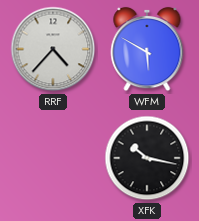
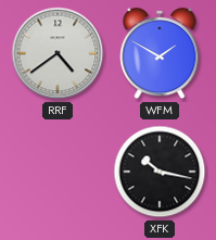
RRF: 4:37 -> 4:39 (58, 53)
WFM: 5:50 -> 1:50 (160, 53)
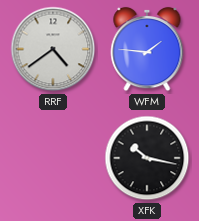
WFM: 1:50 -> 1:46 (147, 49)
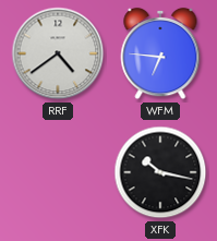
WFM: 1:46 -> 6:46 (160, 53)
